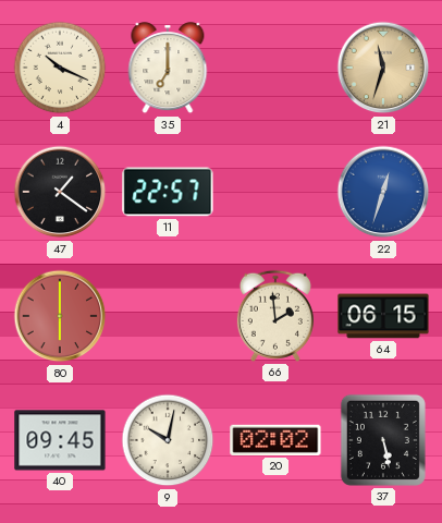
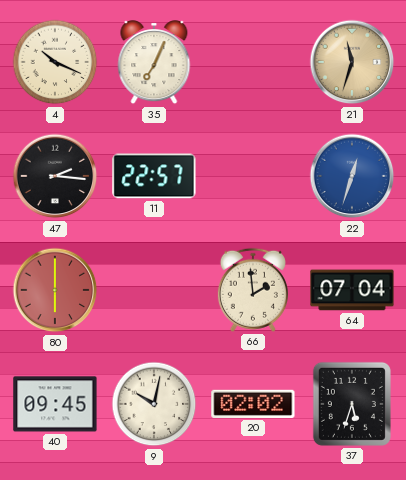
35: 7:00 -> 7:04 (154, 63)
47: 1:21 -> 2:16 (55, 176)
64: 06:15 -> 07:04 (352, 290)
37: 5:28 -> 5:33 (352, 404)
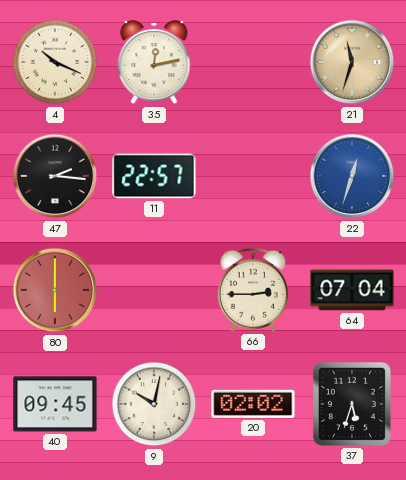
35: 7:04 -> 12:13 (154, 63)
66: 1:59 -> 2:45 (253, 290)
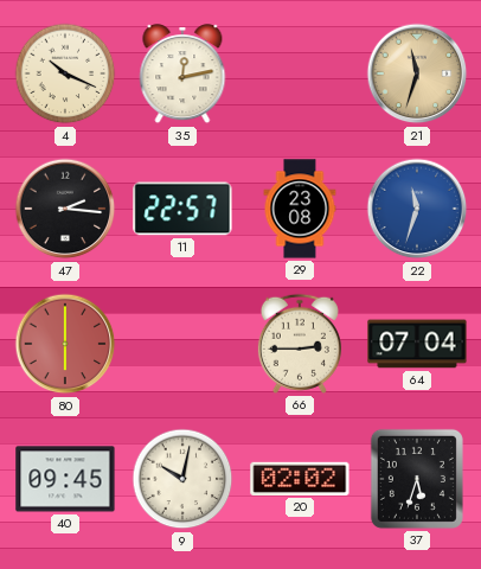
29: none -> 23:08 (300, 209)
22: 12:33 -> 11:33 (417, 209)
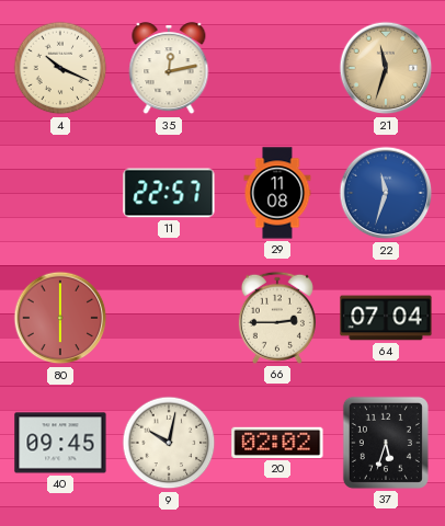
47: 2:16 -> none (65, 209)
29: 23:08 -> 11:08 (277, 193)
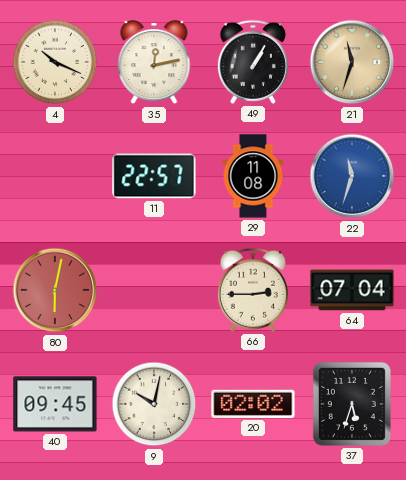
49: none -> 1:05 (253, 62)
80: 6:00 -> 6:02 (55, 290)
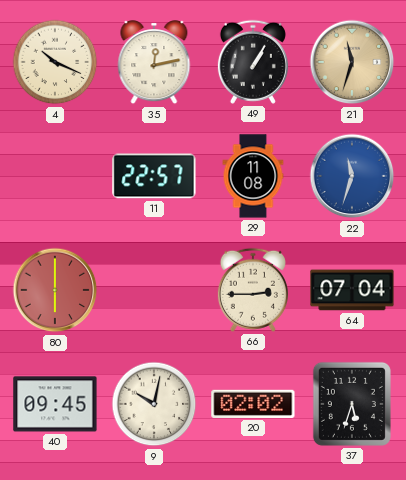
80: 6:02 -> 6:00 (55, 290)
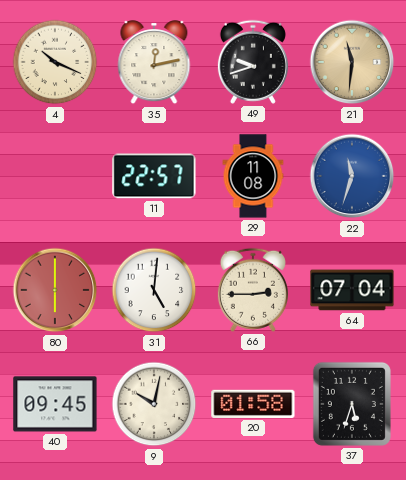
49: 1:05 -> 9:42 (253, 62)
21: 11:33 -> 11:31 (352, 62)
31: none -> 5:01 (154, 290)
20: 02:02 -> 01:58 (253, 404)
